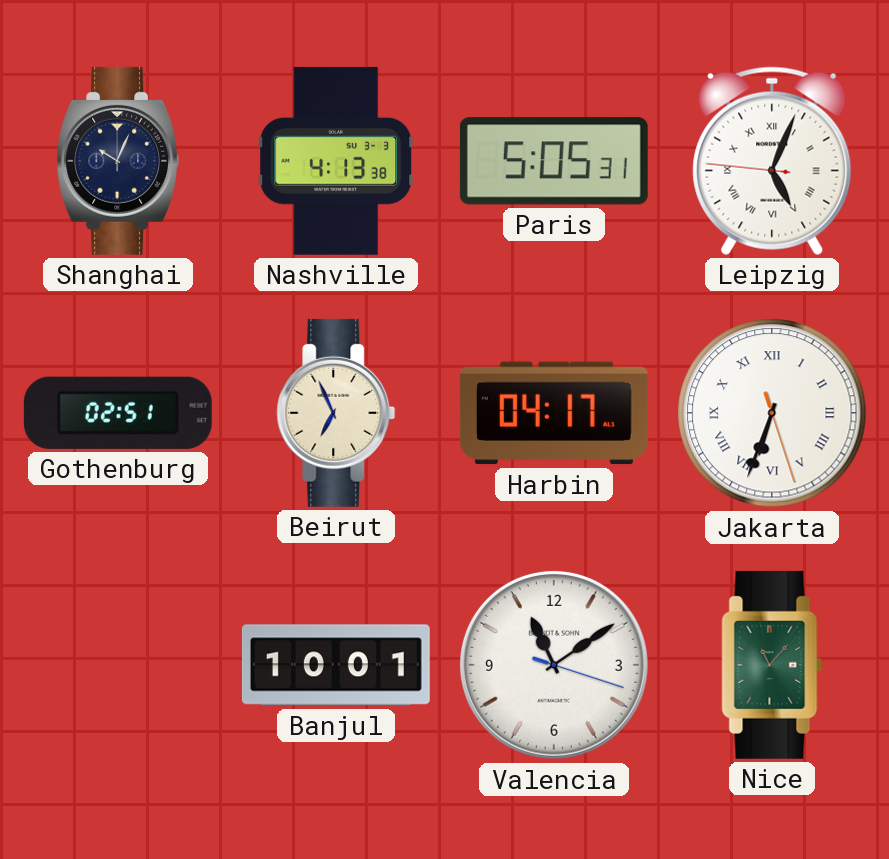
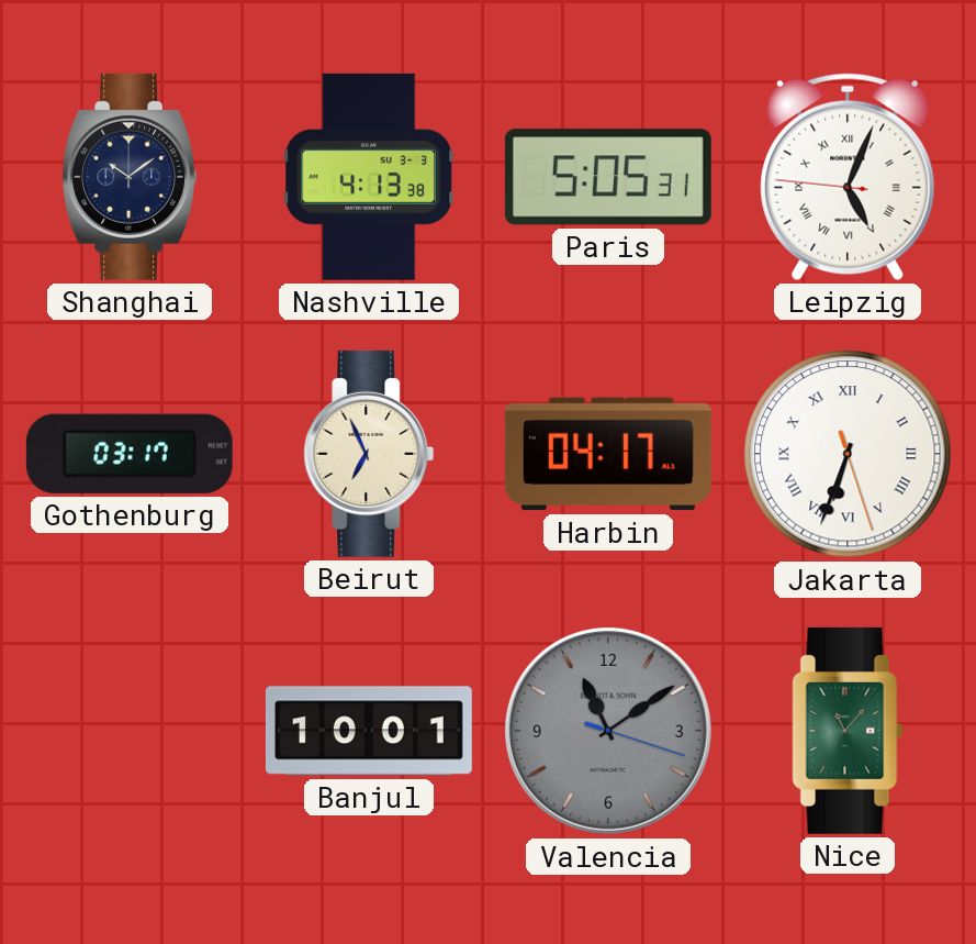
Shanghai: 10:04 -> 10:09 (130, 177)
Gothenburg: 02:51 -> 03:17 (130, 454)
Valencia dial: white -> grey (608, 731)
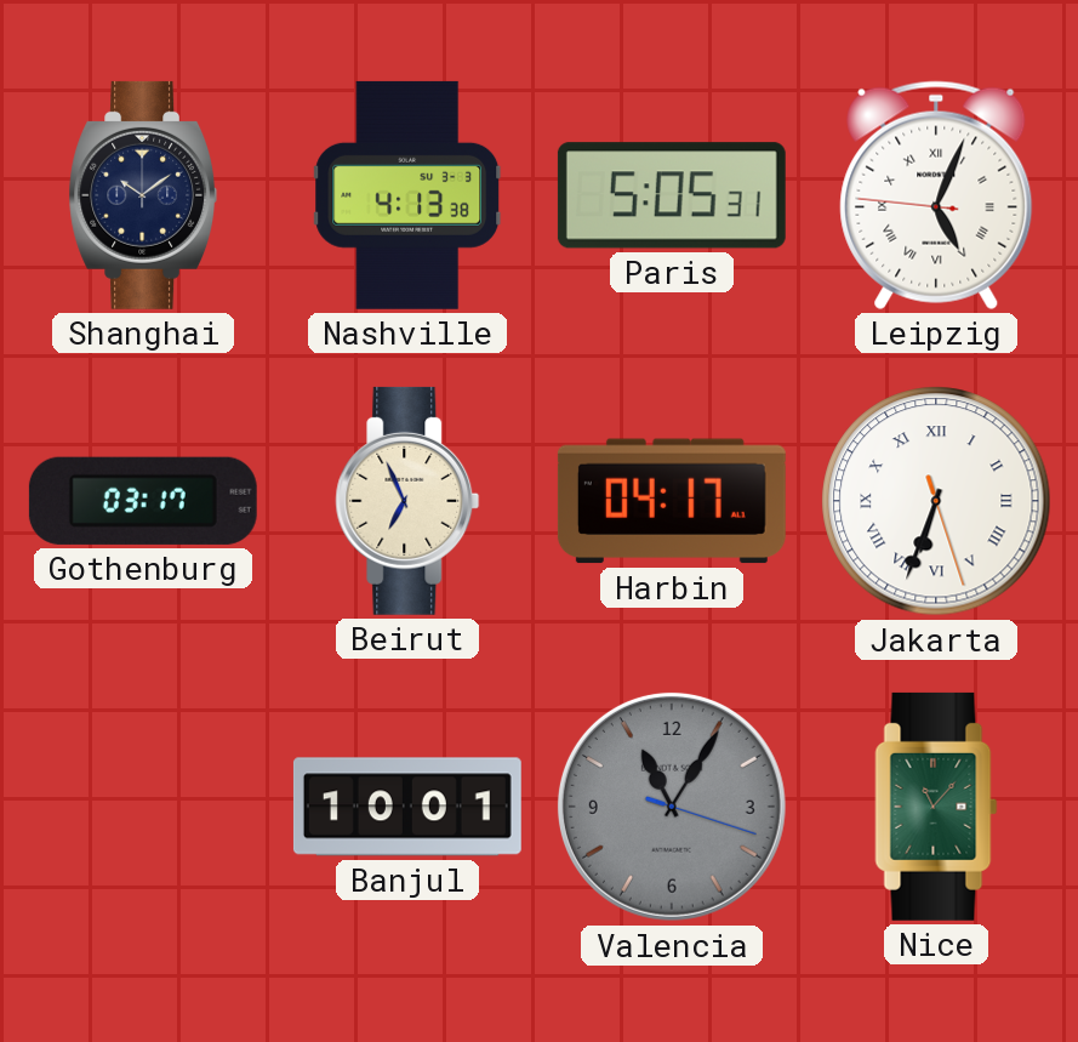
Valencia: 11:09 -> 11:05 (672, 807)
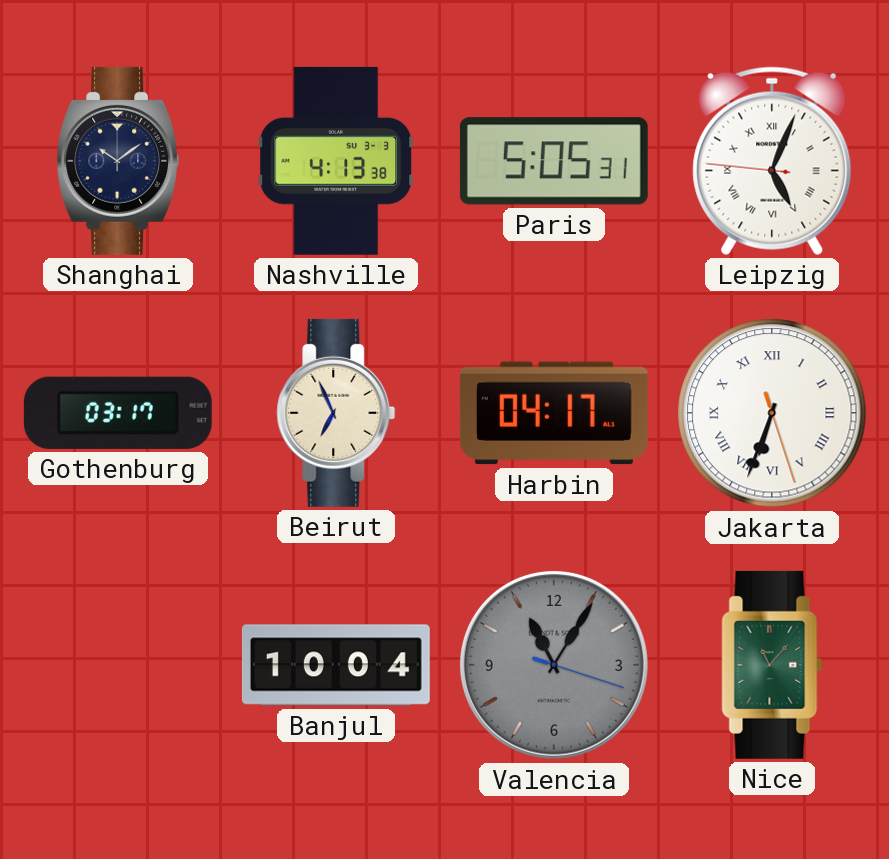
Banjul: 10:01 -> 10:04 (336, 665)
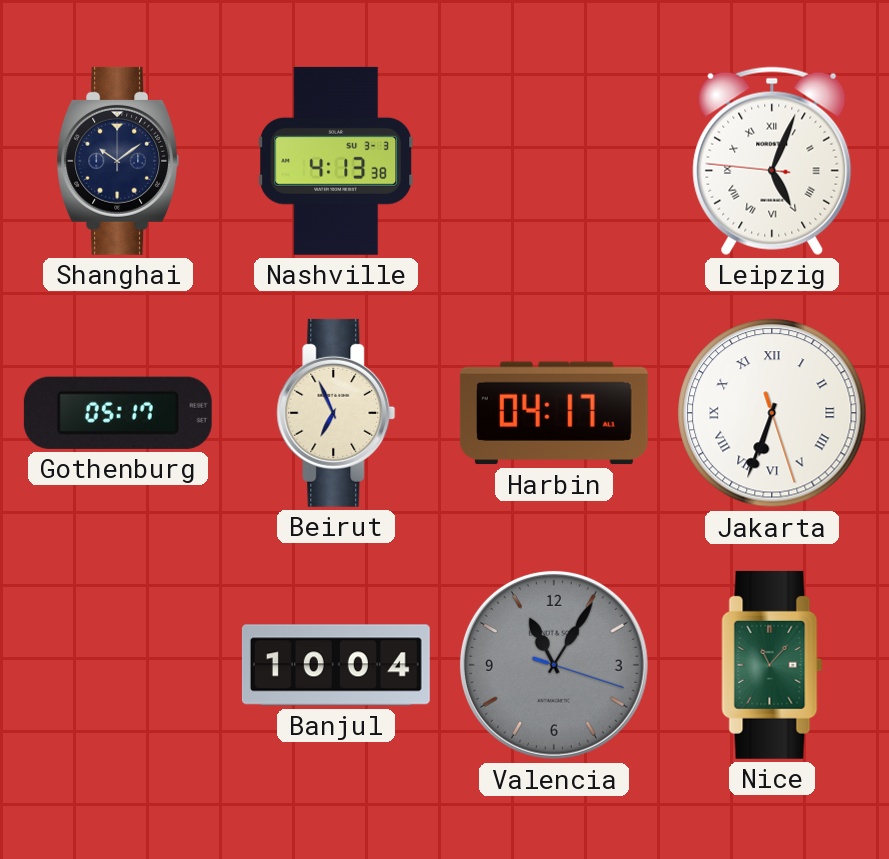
Paris: 5:05 -> none (554, 161)
Gothenburg: 03:17 -> 05:17 (118, 413)
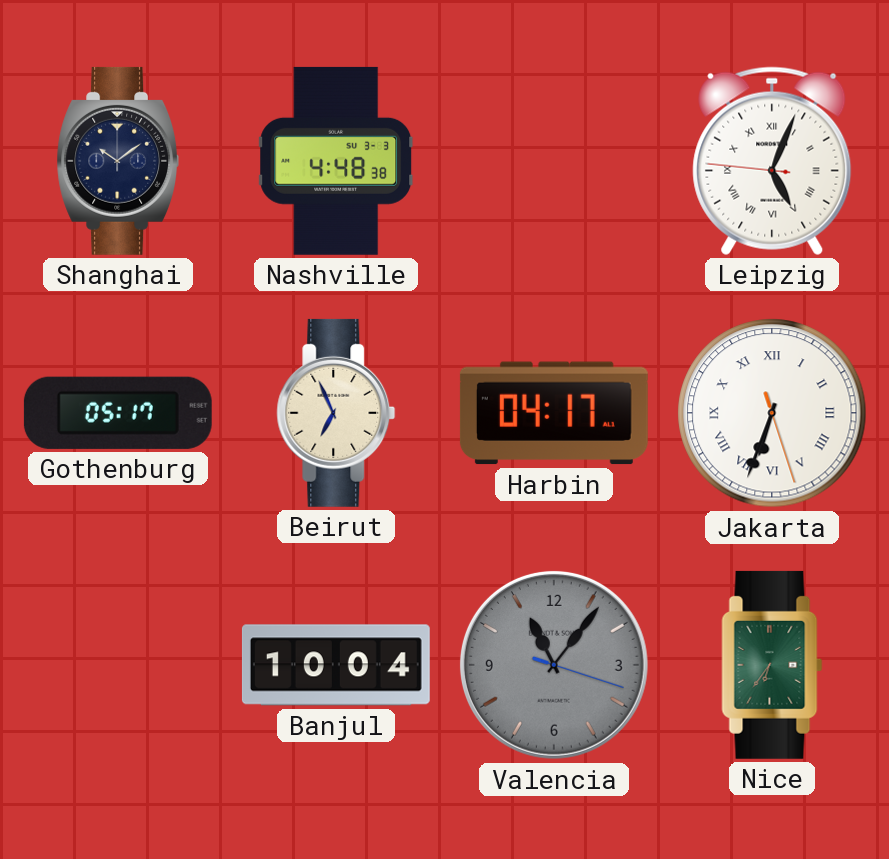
Nashville: 4:13 -> 4:48 (336, 161)
Valencia: 11:05 -> 11:06 (554, 665)
Nice: 11:07 -> 6:36 (772, 665)
